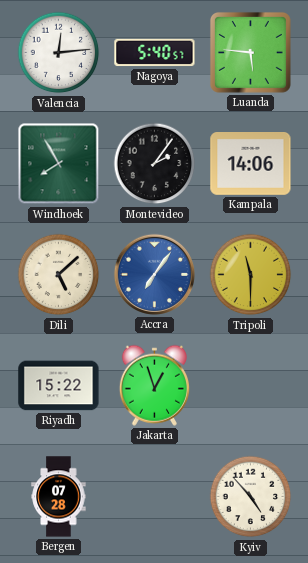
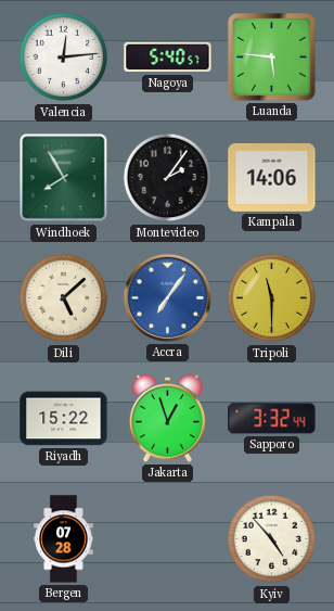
Sapporo: none -> 3:32 (272, 419)
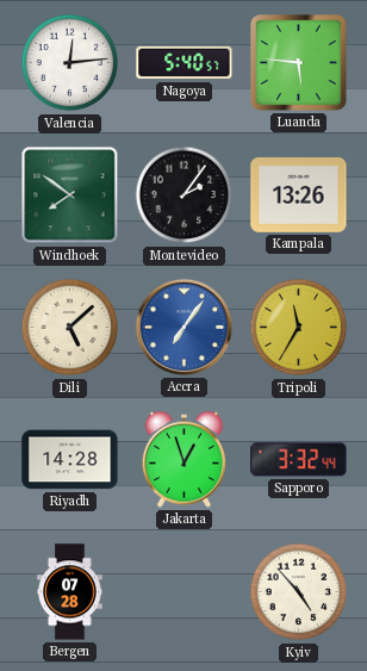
Windhoek: 7:55 -> 7:51 (70, 195)
Kampala: 14:06 -> 13:26 (299, 195)
Tripoli: 11:30 -> 11:35 (299, 328)
Riyadh: 15:22 -> 14:28 (70, 460)
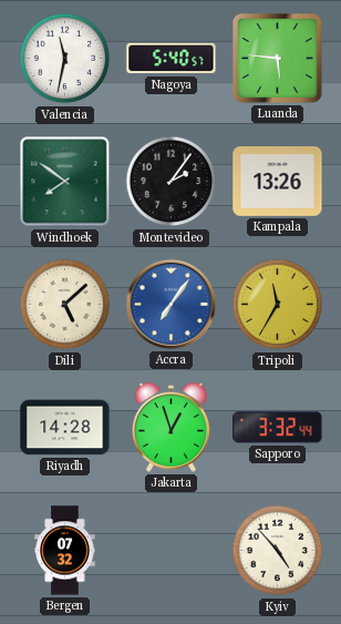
Valencia: 12:14 -> 11:32 (65, 59)
Bergen: 07:28 -> 07:32 (65, 551)
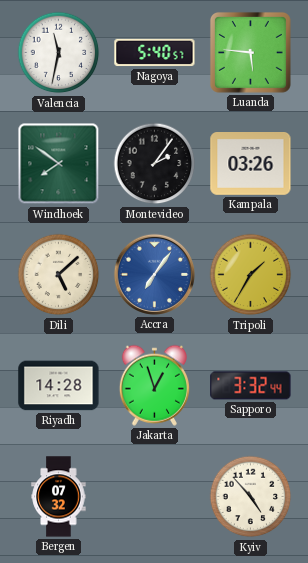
Kampala: 13:26 -> 03:26 (251, 164)
Tripoli: 11:35 -> 1:35 (251, 275)
